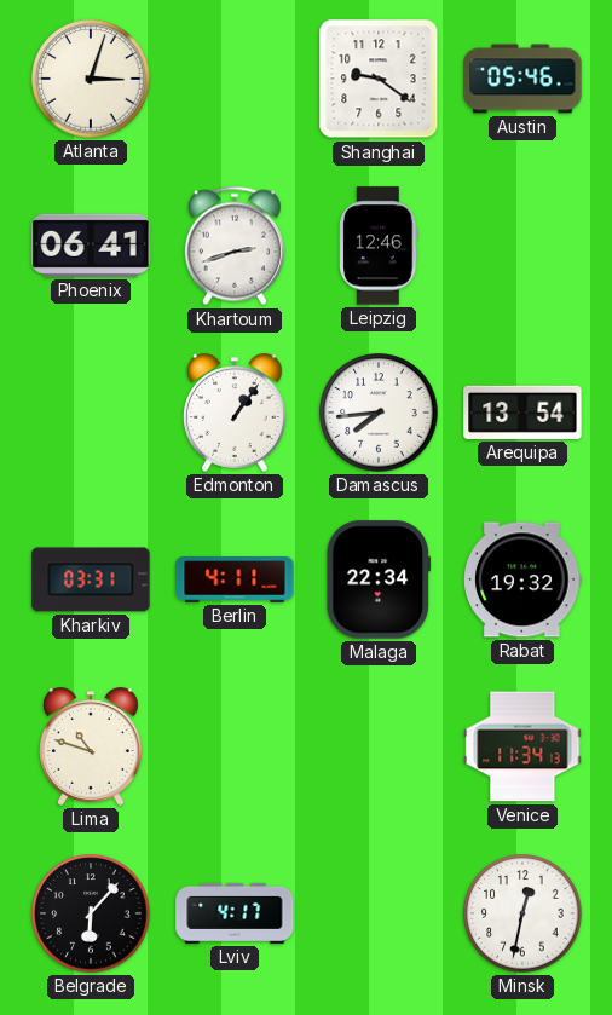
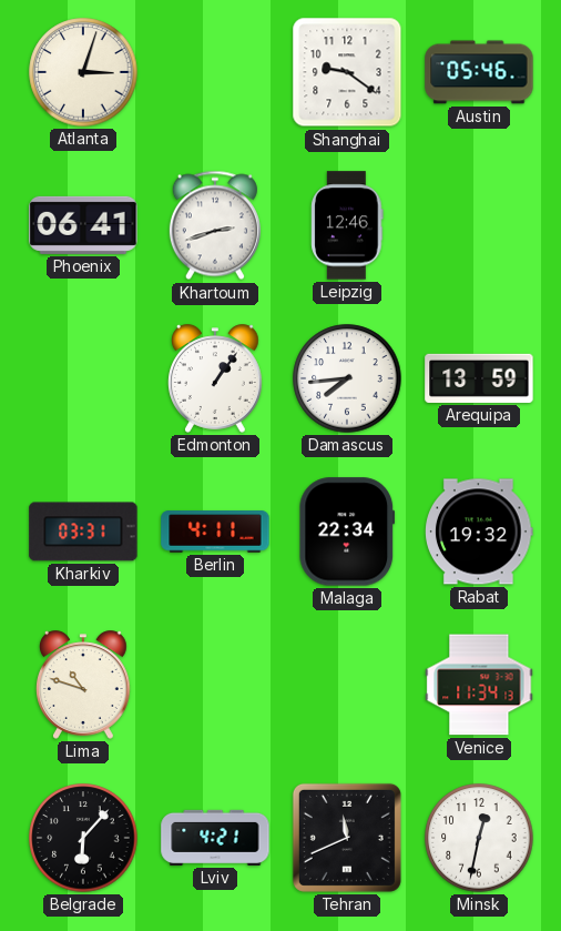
Arequipa: 13:54 -> 13:59 (479, 378)
Lviv: 4:17 -> 4:21 (215, 838)
Tehran: none -> 11:41 (347, 838)
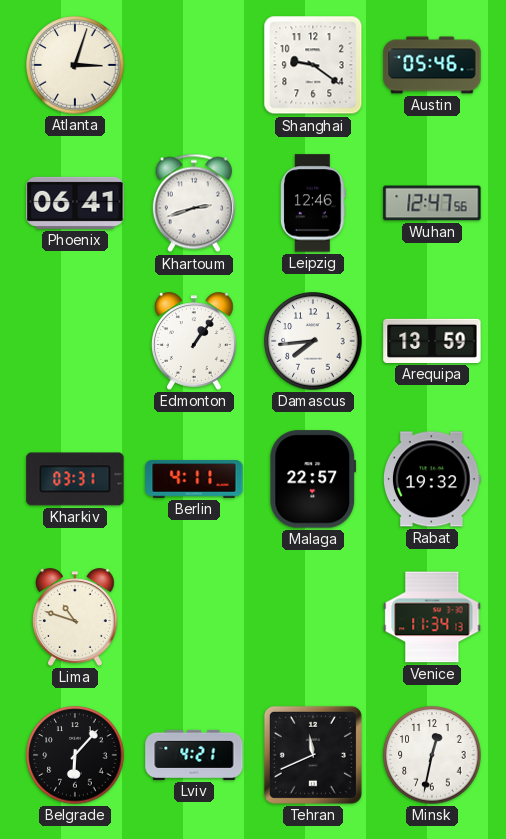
Wuhan: none -> 12:47 (432, 203)
Malaga: 22:34 -> 22:57 (313, 479)
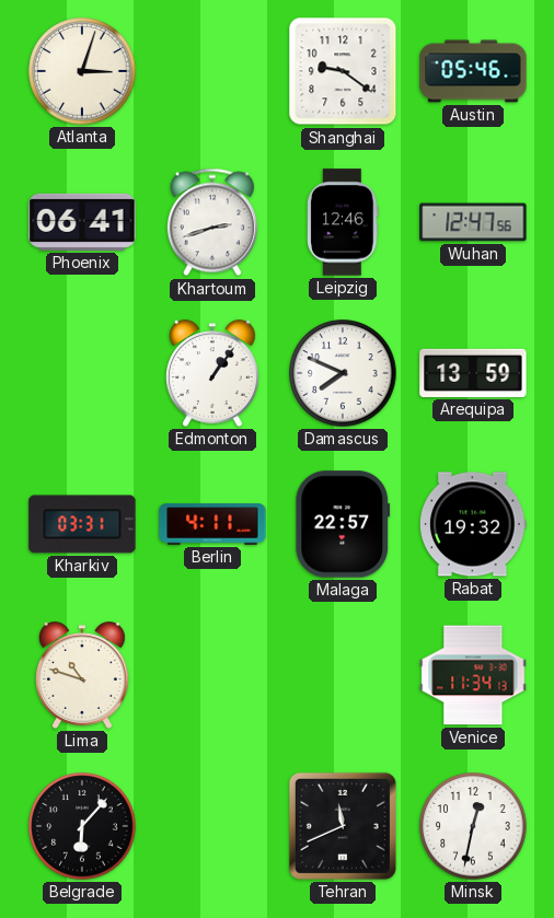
Damascus: 7:44 -> 7:49 (343, 373)
Lviv: 4:21 -> none (194, 755)
